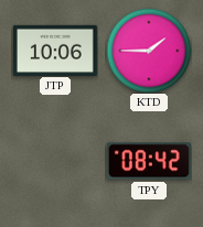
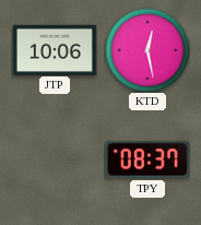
KTD: 1:45 -> 12:28 (147, 50)
TPY: 08:42 -> 08:37 (147, 159)
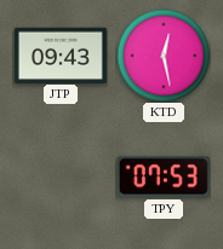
JTP: 10:06 -> 09:43 (61, 54)
TPY: 08:37 -> 07:53 (164, 176)
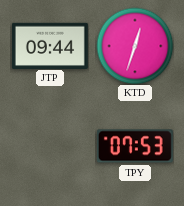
JTP: 09:43 -> 09:44 (50, 45)
KTD: 12:28 -> 12:33 (135, 46)
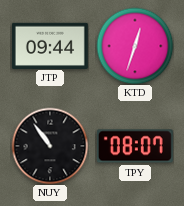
NUY: none -> 10:54 (50, 146)
TPY: 07:53 -> 08:07 (135, 146)
